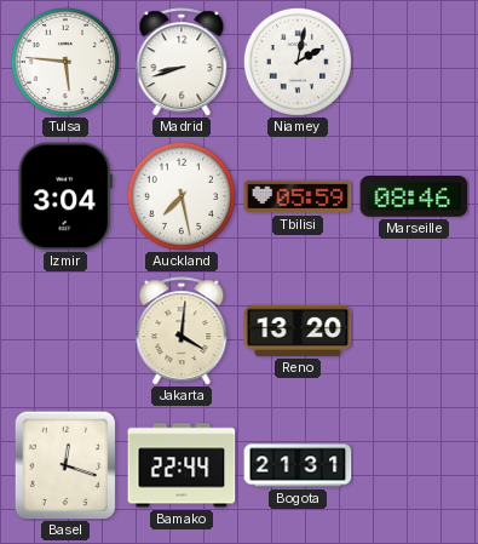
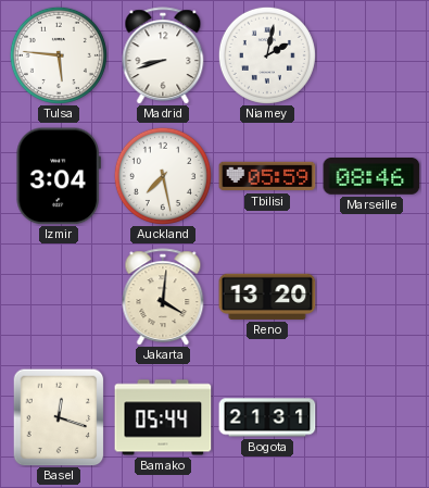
Bamako: 22:44 -> 05:44 (163, 417)
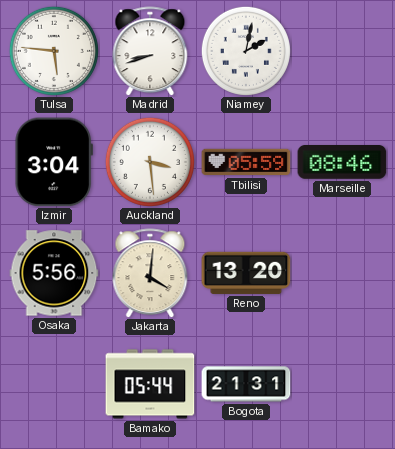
Auckland: 7:28 -> 3:29 (150, 162)
Osaka: none -> 5:56 (54, 273)
Basel: 12:18 -> none (59, 417)
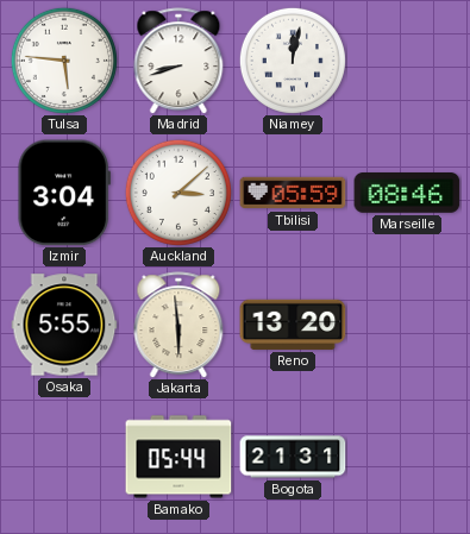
Niamey: 2:02 -> 12:02 (293, 61)
Auckland: 3:29 -> 3:08 (178, 193)
Osaka: 5:56 -> 5:55 (64, 325)
Jakarta: 4:01 -> 5:59 (178, 325)
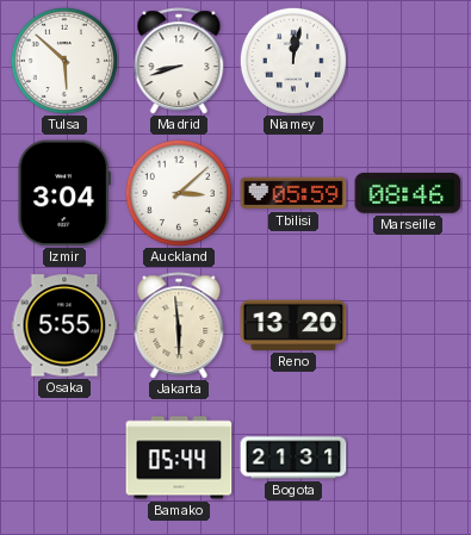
Tulsa: 5:46 -> 5:52 (64, 61)
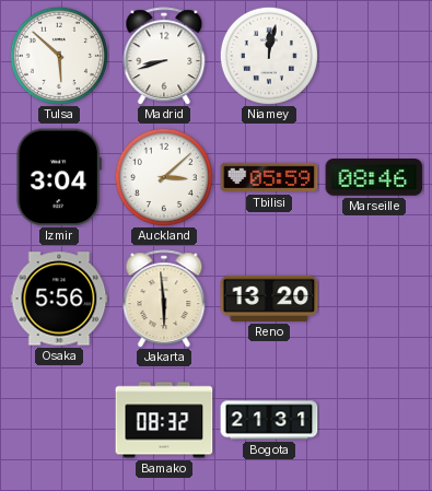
Osaka: 5:55 -> 5:56 (59, 299)
Bamako: 05:44 -> 08:32 (164, 420)
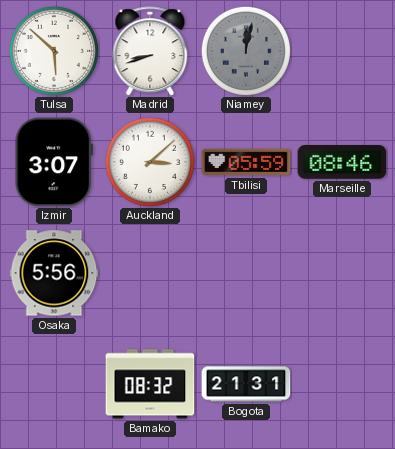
Niamey dial: white -> grey (246, 51)
Izmir: 3:04 -> 3:07 (54, 162)
Jakarta: 5:59 -> none (164, 299)
Reno: 13:20 -> none (269, 299)
